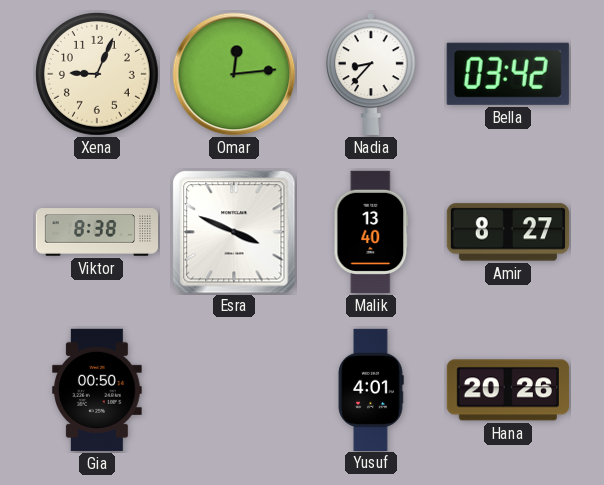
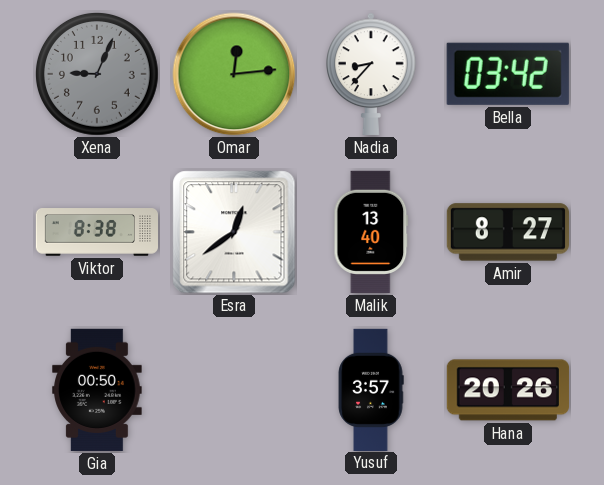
Xena dial: cream -> grey (97, 74)
Esra: 3:49 -> 12:39 (234, 232)
Yusuf: 4:01 -> 3:57 (371, 389)
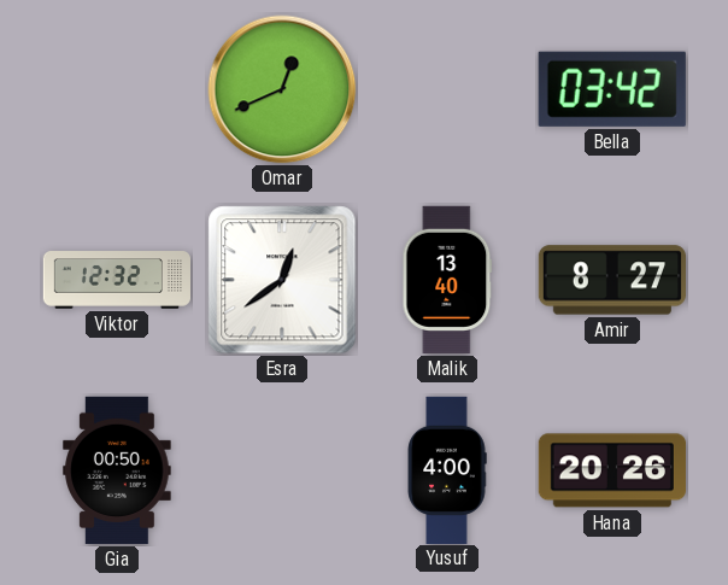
Xena: 9:04 -> none (97, 74)
Omar: 12:14 -> 12:41 (282, 89)
Nadia: 8:37 -> none (372, 74)
Viktor: 8:38 -> 12:32 (116, 280)
Yusuf: 3:57 -> 4:00 (447, 469)
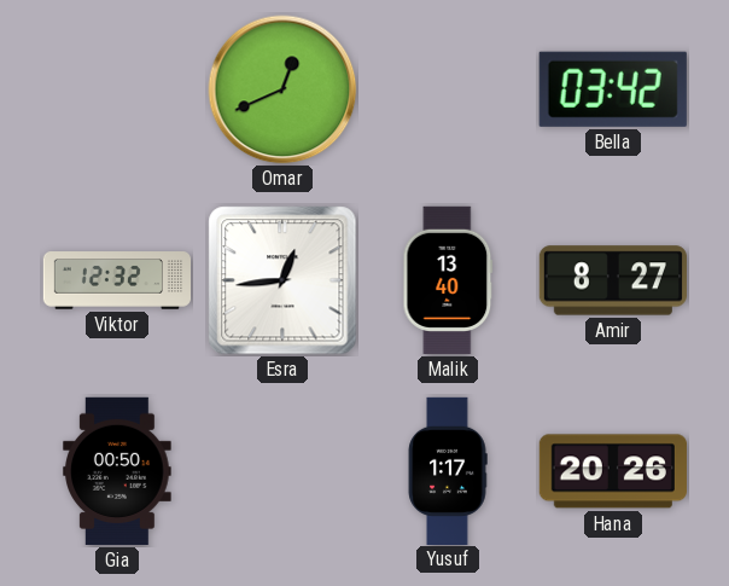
Esra: 12:39 -> 12:44 (282, 280)
Yusuf: 4:00 -> 1:17 (448, 470)
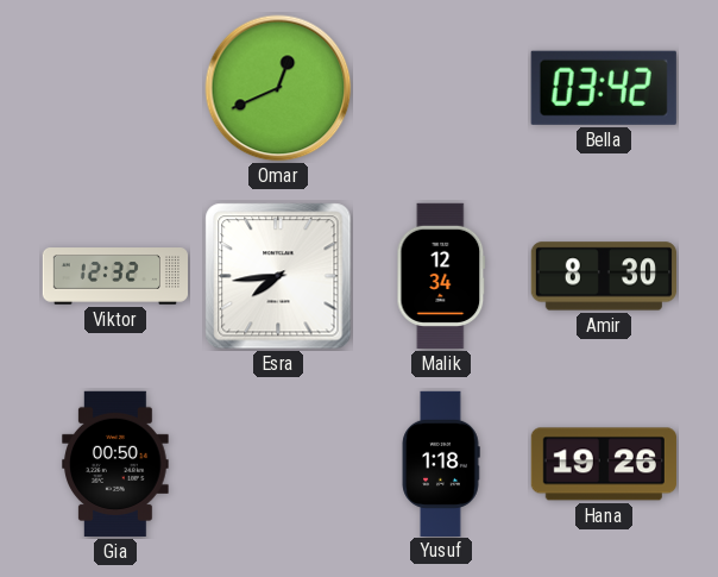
Esra: 12:44 -> 7:44 (278, 276)
Malik: 13:40 -> 12:34 (441, 276)
Amir: 8:27 -> 8:30 (604, 276)
Yusuf: 1:17 -> 1:18 (441, 463)
Hana: 20:26 -> 19:26 (604, 464)
